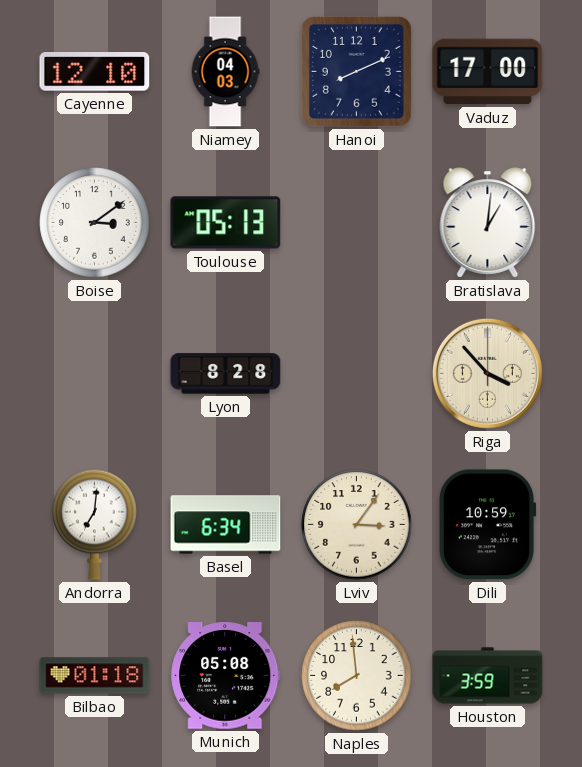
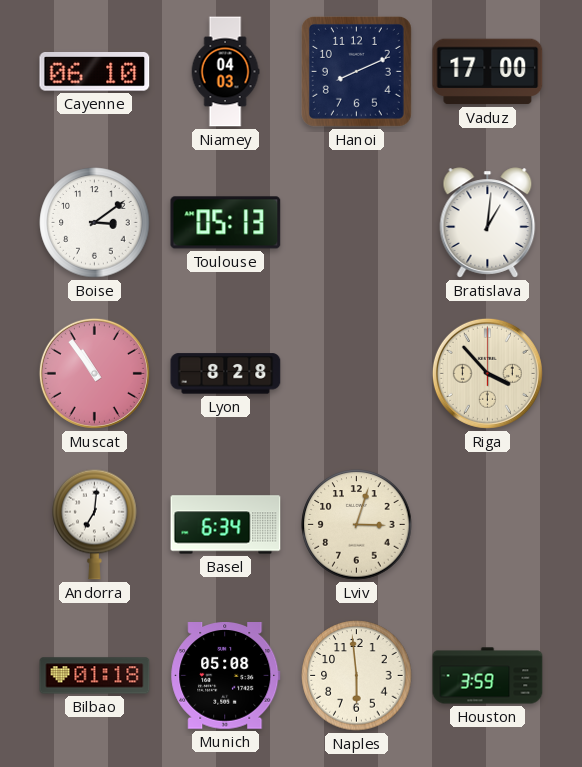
Cayenne: 12:10 -> 06:10 (95, 72)
Muscat: none -> 10:54 (94, 373)
Lviv: 3:06 -> 3:03 (357, 525)
Dili: 10:59 -> none (487, 525)
Naples: 7:59 -> 5:59 (357, 676)
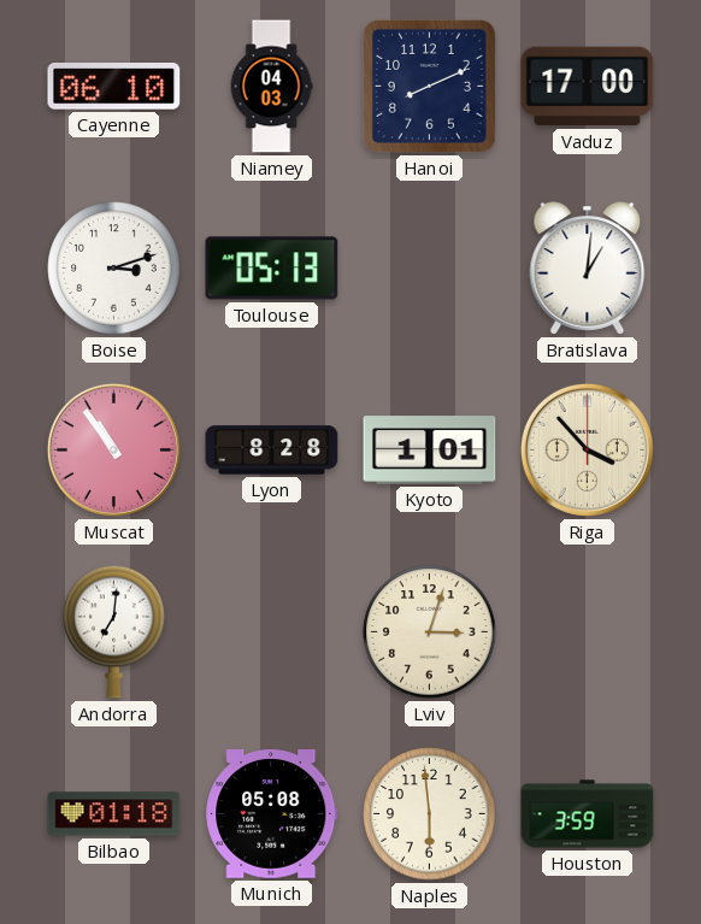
Boise: 3:09 -> 3:12 (114, 269)
Kyoto: none -> 1:01 (430, 451)
Basel: 6:34 -> none (226, 525)
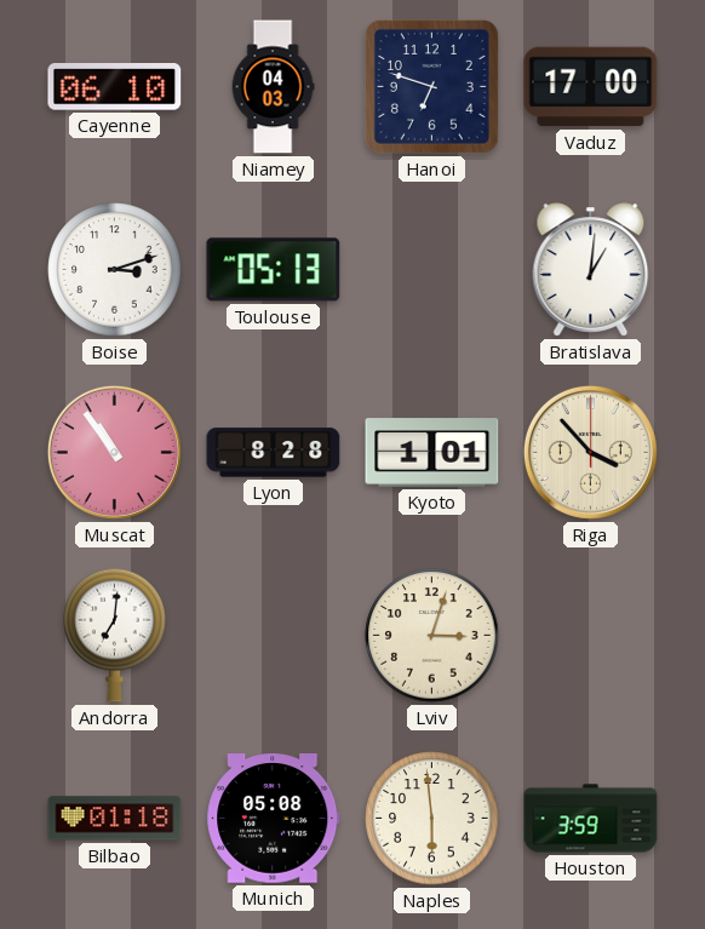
Hanoi: 8:11 -> 6:48 (431, 86)
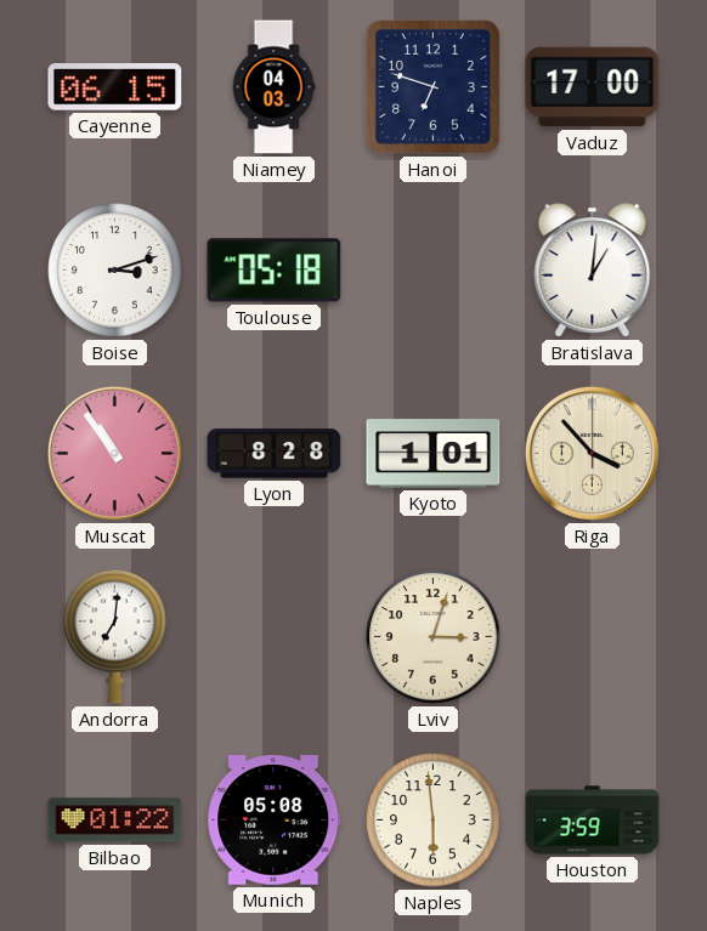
Cayenne: 06:10 -> 06:15 (115, 87)
Toulouse: 05:13 -> 05:18 (275, 271)
Bilbao: 01:18 -> 01:22 (115, 821)
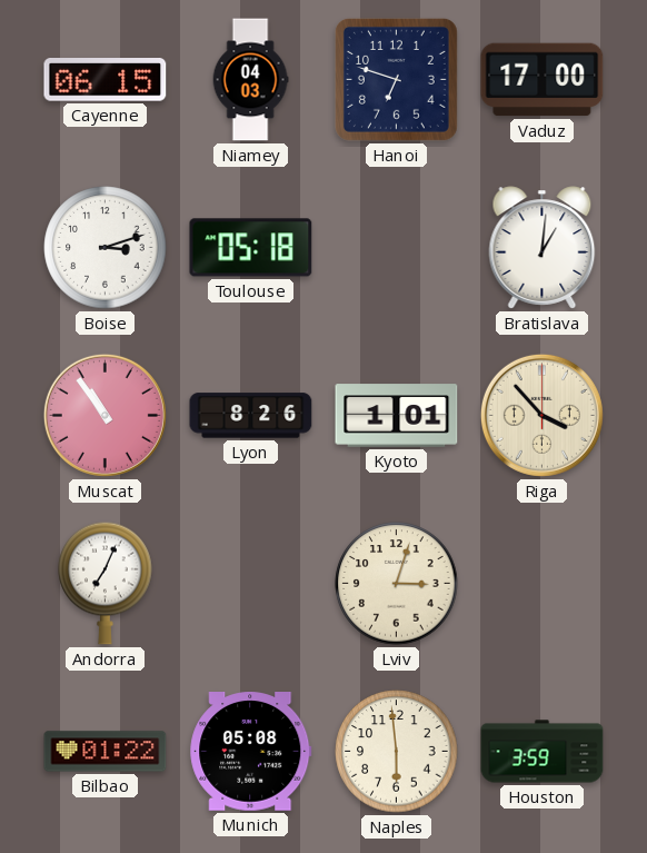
Lyon: 8:28 -> 8:26 (251, 416)
Andorra: 7:01 -> 7:04 (106, 583)
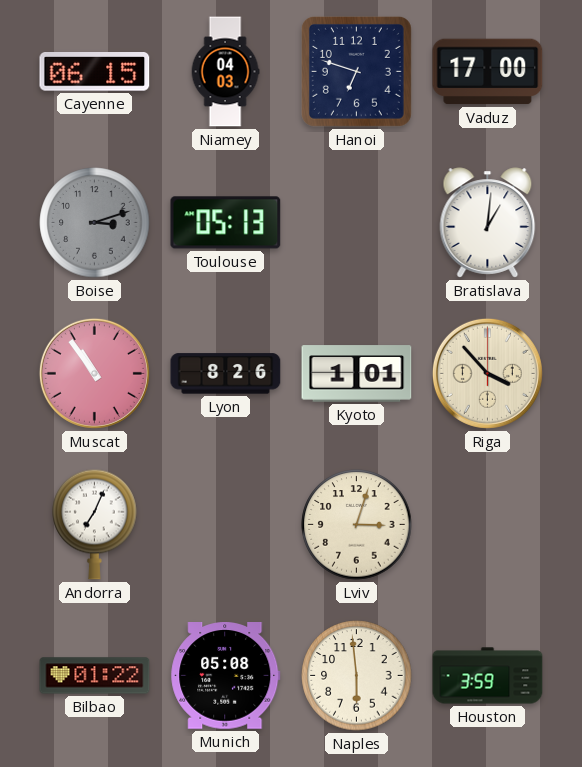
Boise dial: white -> grey (95, 223)
Toulouse: 05:18 -> 05:13 (226, 223)
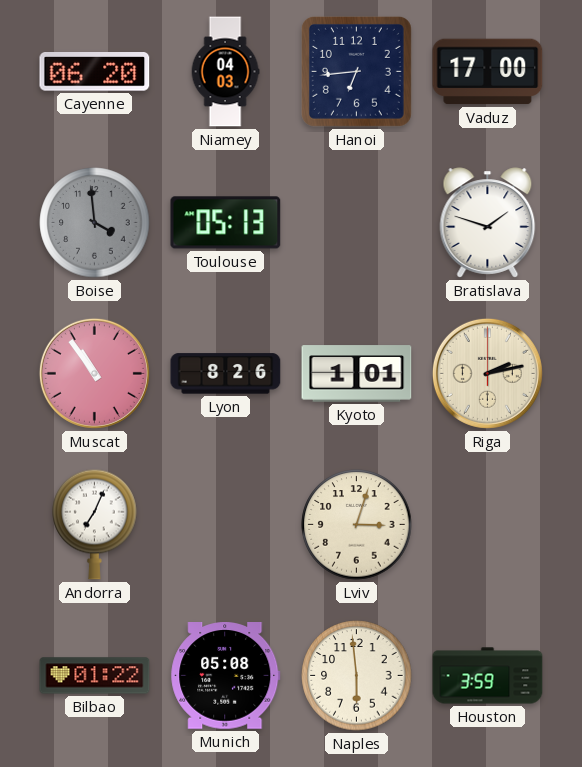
Cayenne: 06:15 -> 06:20 (95, 72)
Hanoi: 6:48 -> 6:44 (356, 71)
Boise: 3:12 -> 3:59 (95, 223)
Bratislava: 1:01 -> 1:48 (488, 223)
Riga: 3:53 -> 2:13 (487, 373)
